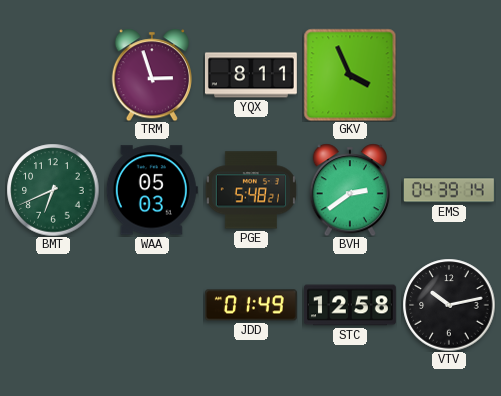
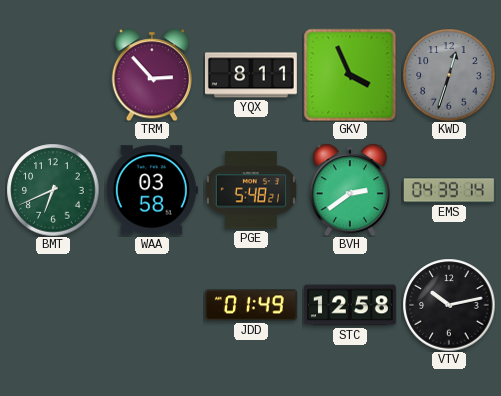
TRM: 2:57 -> 2:53 (152, 75)
KWD: none -> 12:33 (449, 75)
WAA: 05:03 -> 03:58 (152, 190)
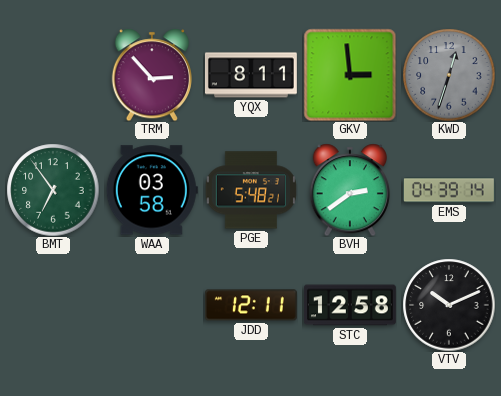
GKV: 3:56 -> 2:59 (350, 75)
BMT: 6:41 -> 6:54 (53, 190)
JDD: 01:49 -> 12:11 (251, 305)
VTV: 10:13 -> 10:11 (449, 305)
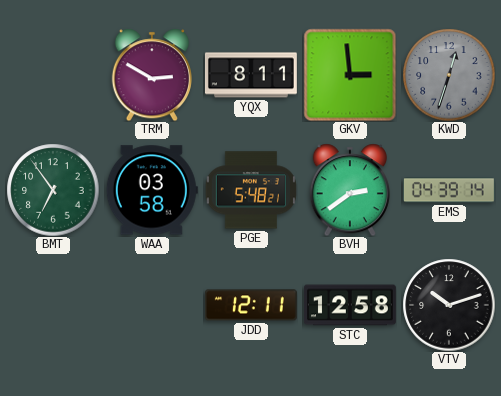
TRM: 2:53 -> 2:50 (152, 75)
VTV: 10:11 -> 10:12 (449, 305)
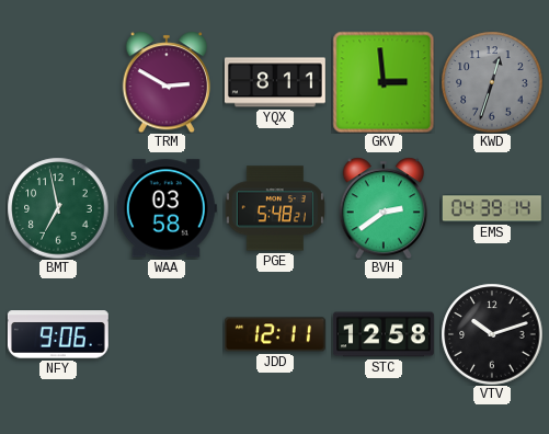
BMT: 6:54 -> 6:58 (58, 208)
NFY: none -> 9:06 (58, 334)
